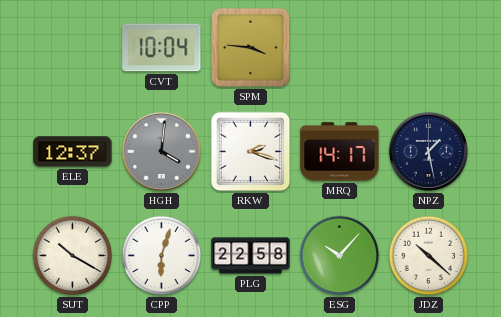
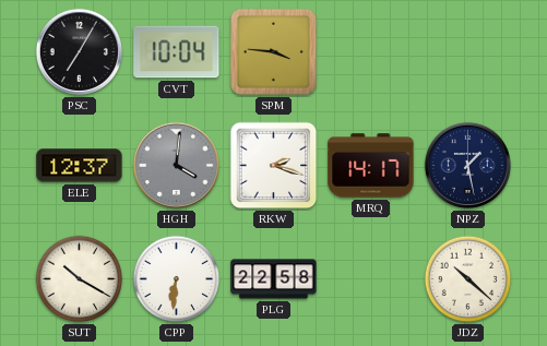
PSC: none -> 7:05 (79, 51)
CPP: 6:03 -> 6:31 (177, 279)
ESG: 10:07 -> none (340, 256)
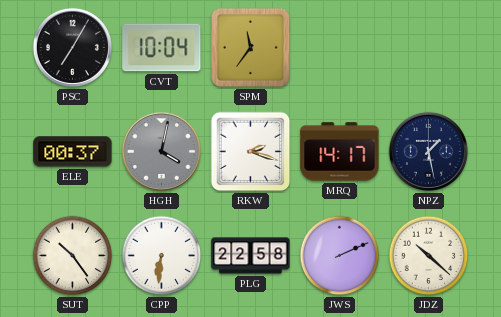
SPM: 3:46 -> 11:36 (250, 47)
ELE: 12:37 -> 00:37 (73, 152)
HGH: 4:01 -> 4:02 (161, 151)
SUT: 10:20 -> 10:24 (73, 256)
JWS: none -> 2:11 (340, 256)
